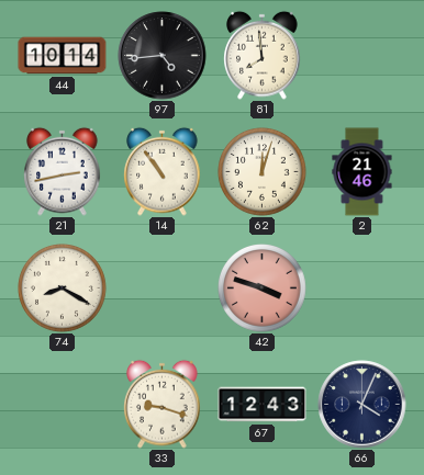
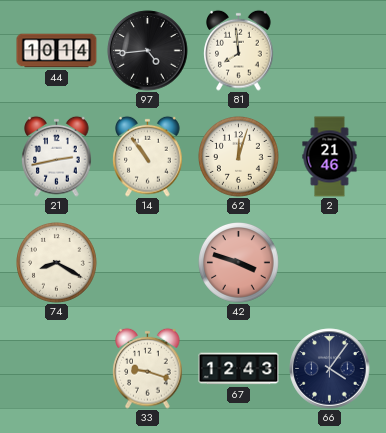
66: 4:04 -> 4:06 (330, 369)
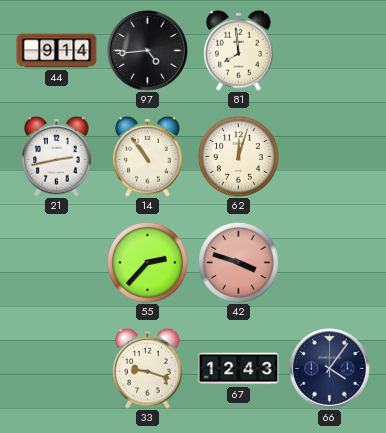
44: 10:14 -> 9:14 (57, 51)
2: 21:46 -> none (330, 157)
74: 8:20 -> none (57, 263)
55: none -> 2:37 (148, 263)
